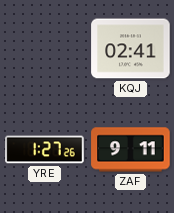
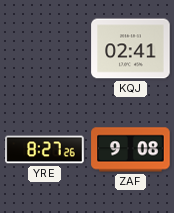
YRE: 1:27 -> 8:27 (45, 150)
ZAF: 9:11 -> 9:08 (131, 150)
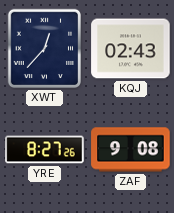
XWT: none -> 12:37 (44, 49)
KQJ: 02:41 -> 02:43 (131, 49)
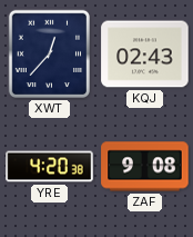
YRE: 8:27 -> 4:20 (50, 167)
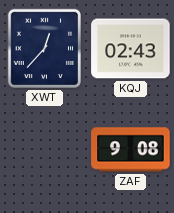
YRE: 4:20 -> none (50, 167)
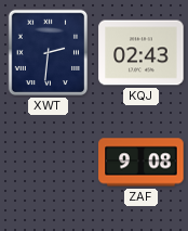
XWT: 12:37 -> 2:31 (48, 53)
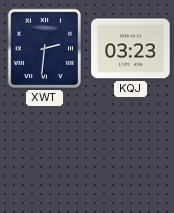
KQJ: 02:43 -> 03:23 (131, 49)
ZAF: 9:08 -> none (142, 163)
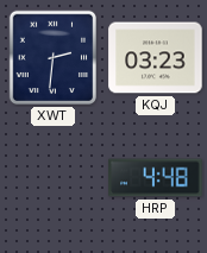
HRP: none -> 4:48 (156, 178)
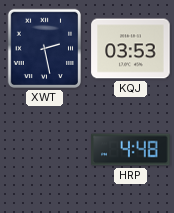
XWT: 2:31 -> 2:28 (44, 49)
KQJ: 03:23 -> 03:53 (131, 49)
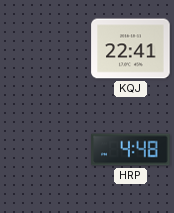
XWT: 2:28 -> none (44, 49)
KQJ: 03:53 -> 22:41 (131, 49)
